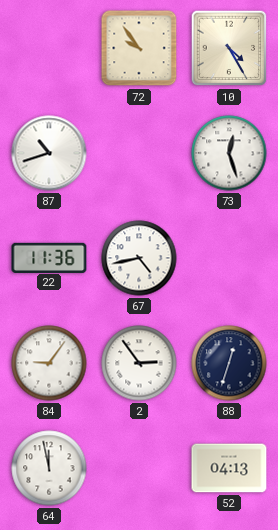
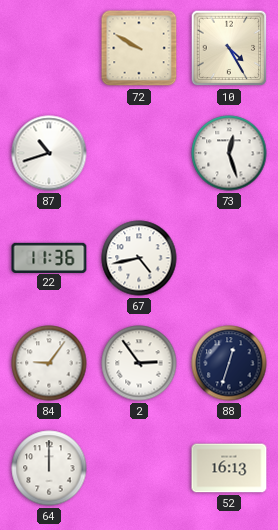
72: 9:54 -> 9:50 (139, 48)
64: 11:58 -> 12:00 (49, 468)
52: 04:13 -> 16:13 (229, 468)
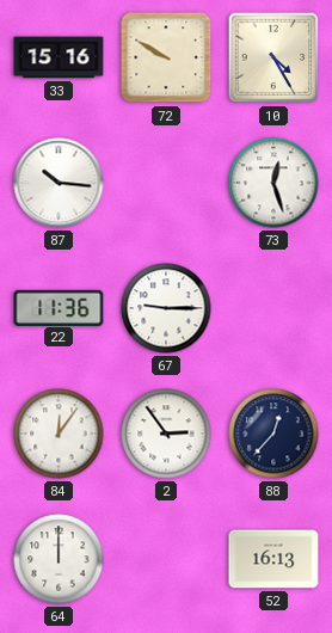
33: none -> 15:16 (59, 57)
87: 10:42 -> 10:16 (59, 183)
67: 4:43 -> 9:15 (166, 308)
84: 9:06 -> 12:06 (59, 434)
88: 12:33 -> 12:37 (273, 434)
